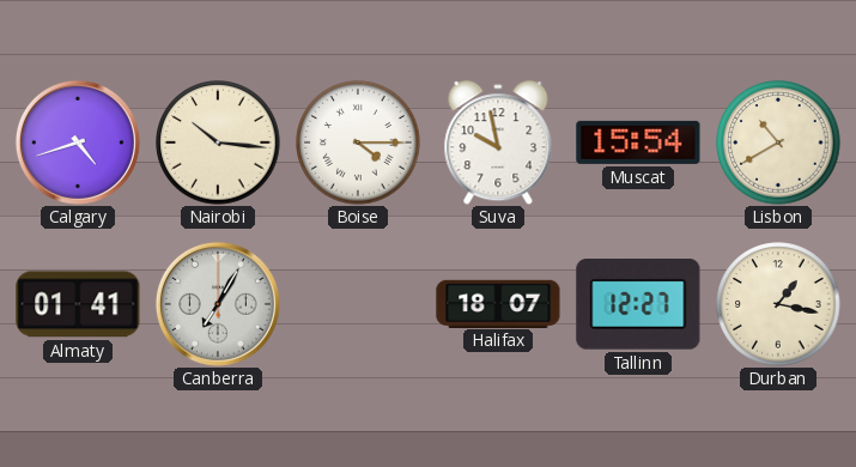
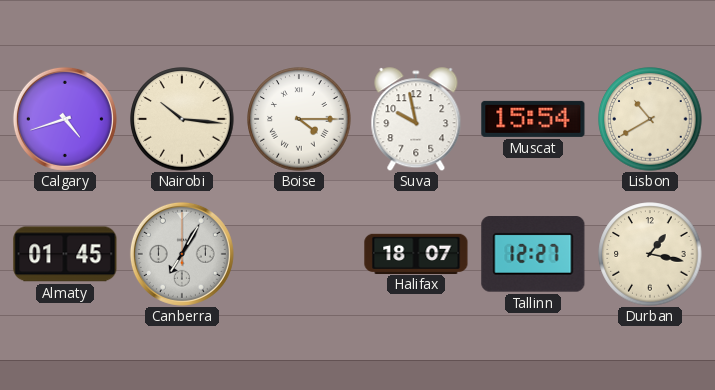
Almaty: 01:41 -> 01:45 (65, 254)
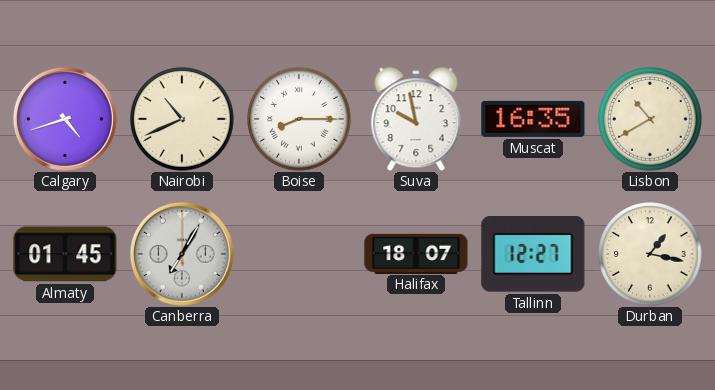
Nairobi: 10:16 -> 10:41 (182, 119)
Boise: 4:15 -> 8:15 (299, 119)
Muscat: 15:54 -> 16:35 (533, 119)
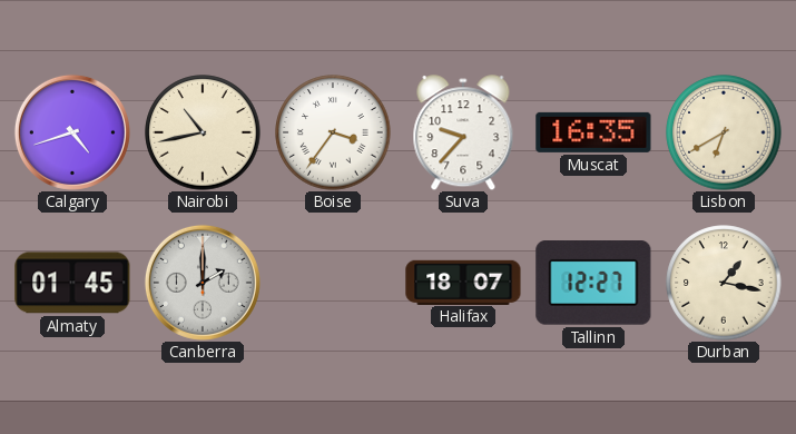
Nairobi: 10:41 -> 10:43 (203, 132)
Boise: 8:15 -> 3:36 (333, 132)
Suva: 9:58 -> 9:37 (463, 132)
Lisbon: 10:40 -> 6:40 (724, 132)
Canberra: 7:05 -> 2:00 (203, 283)
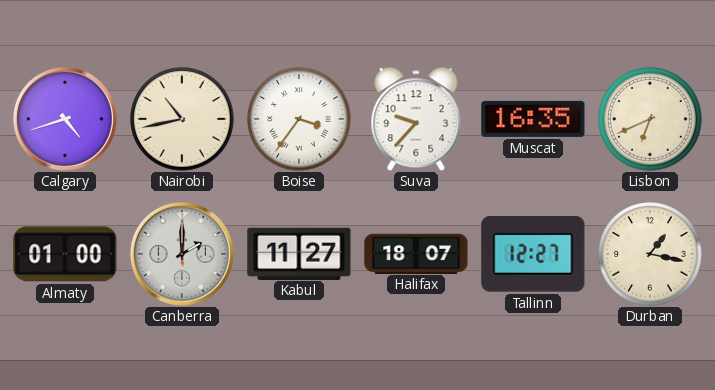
Lisbon: 6:40 -> 6:41 (650, 119)
Almaty: 01:45 -> 01:00 (65, 254)
Kabul: none -> 11:27 (299, 253)
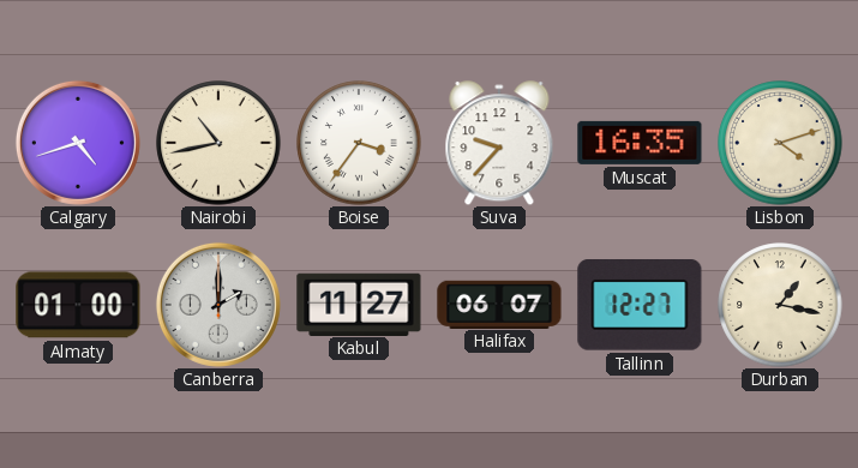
Lisbon: 6:41 -> 4:12 (780, 143)
Halifax: 18:07 -> 06:07 (499, 304)
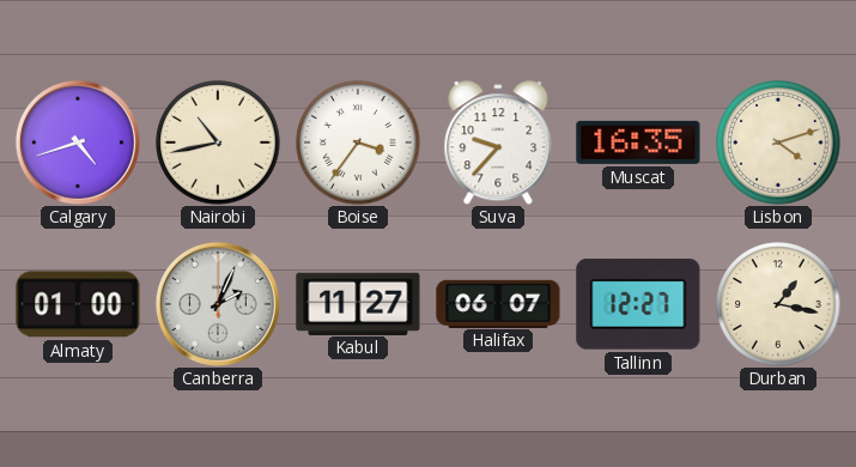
Canberra: 2:00 -> 2:04 (218, 304)
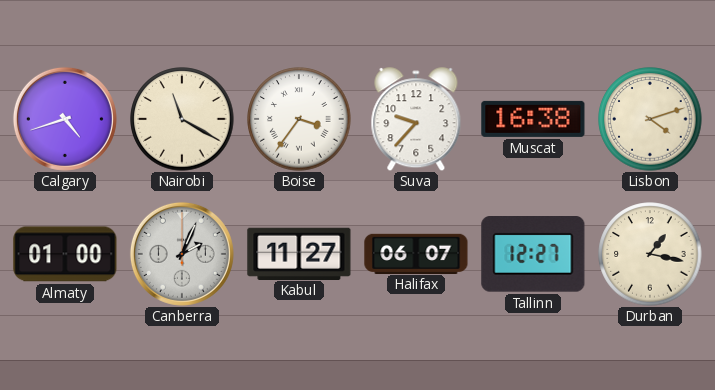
Nairobi: 10:43 -> 11:20 (182, 119)
Muscat: 16:35 -> 16:38 (533, 119)
